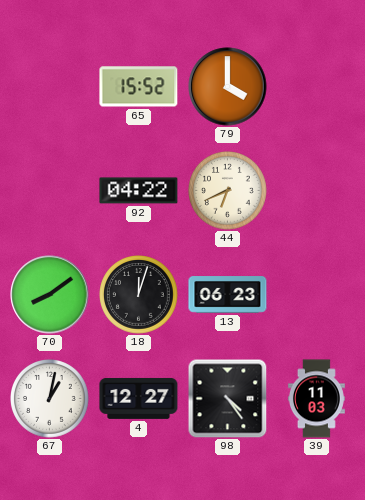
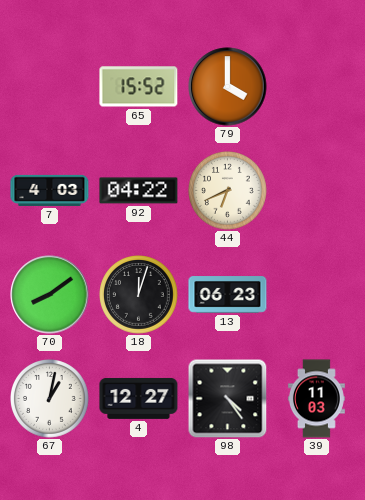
7: none -> 4:03 (50, 190)
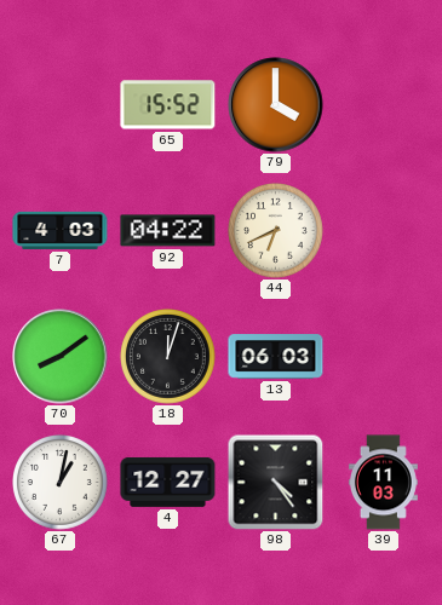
13: 06:23 -> 06:03 (276, 357)
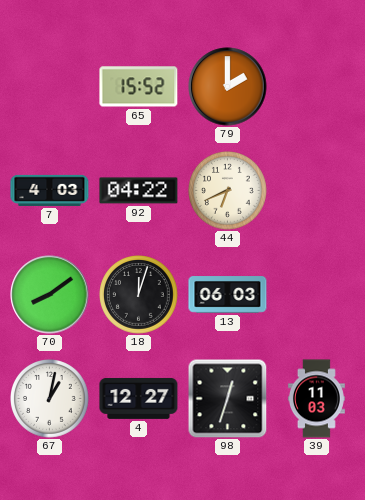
79: 4:00 -> 2:00 (228, 87)
98: 4:24 -> 12:33 (227, 398)
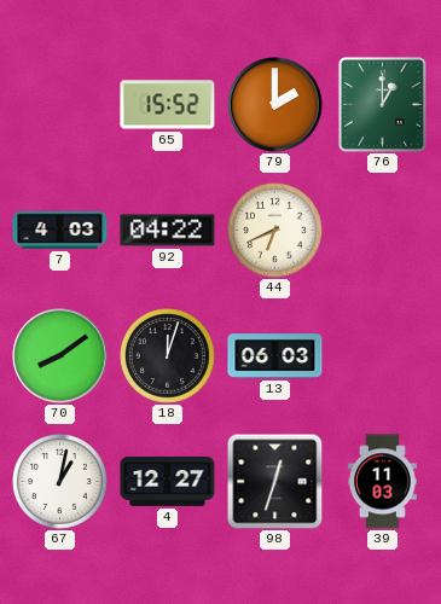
76: none -> 1:00 (382, 105)
